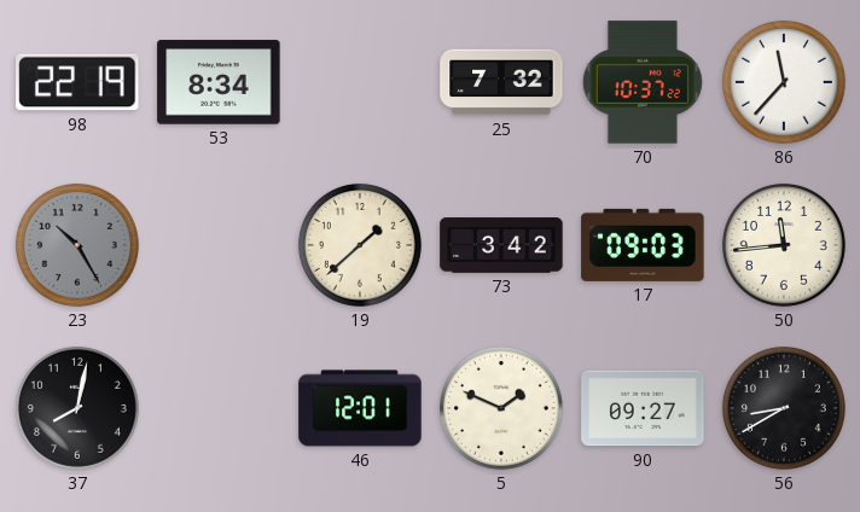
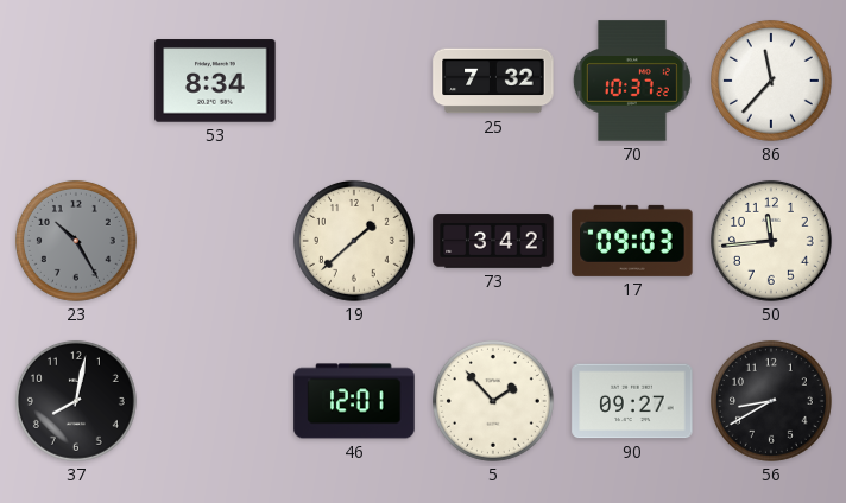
98: 22:19 -> none (77, 82)
5: 1:49 -> 1:53 (493, 401)
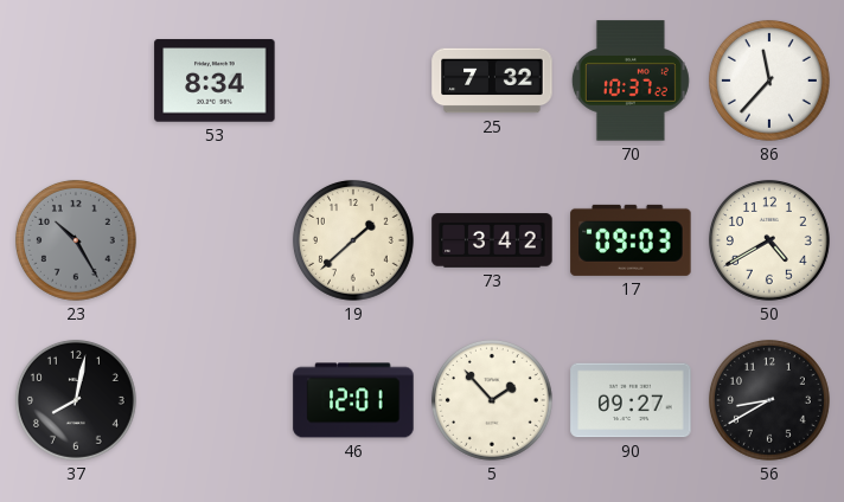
50: 11:44 -> 4:40 (769, 240)
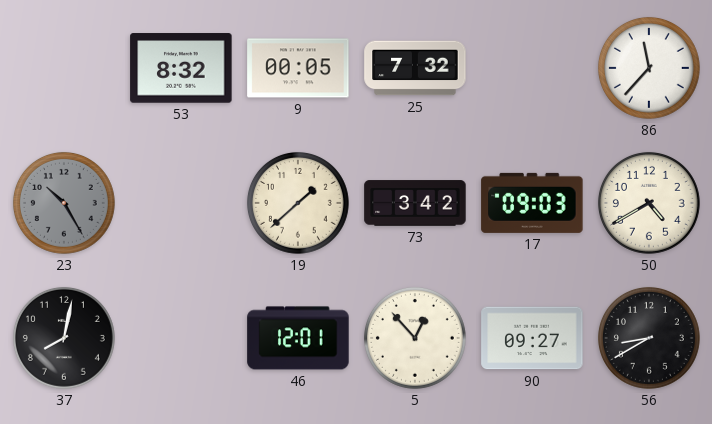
53: 8:34 -> 8:32 (181, 68)
9: none -> 00:05 (298, 68)
70: 10:37 -> none (631, 81)
5: 1:53 -> 12:53 (415, 338)
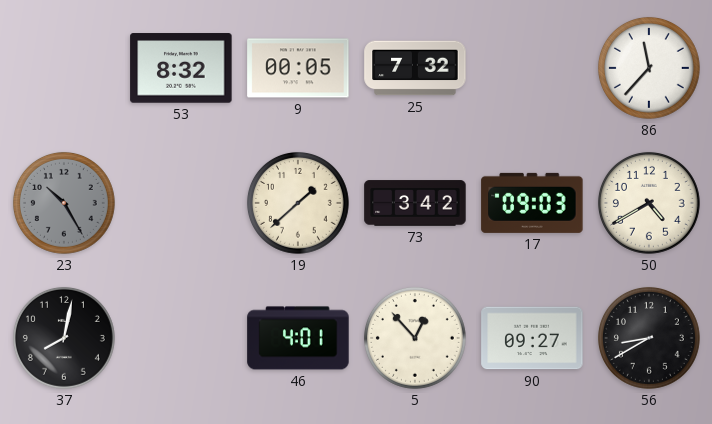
46: 12:01 -> 4:01 (298, 338)
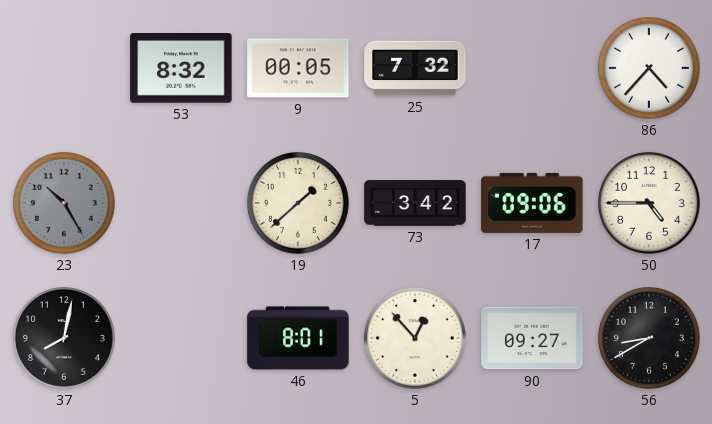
86: 11:37 -> 4:37 (649, 68)
17: 09:03 -> 09:06 (532, 203)
50: 4:40 -> 4:45 (649, 203)
46: 4:01 -> 8:01 (298, 338)
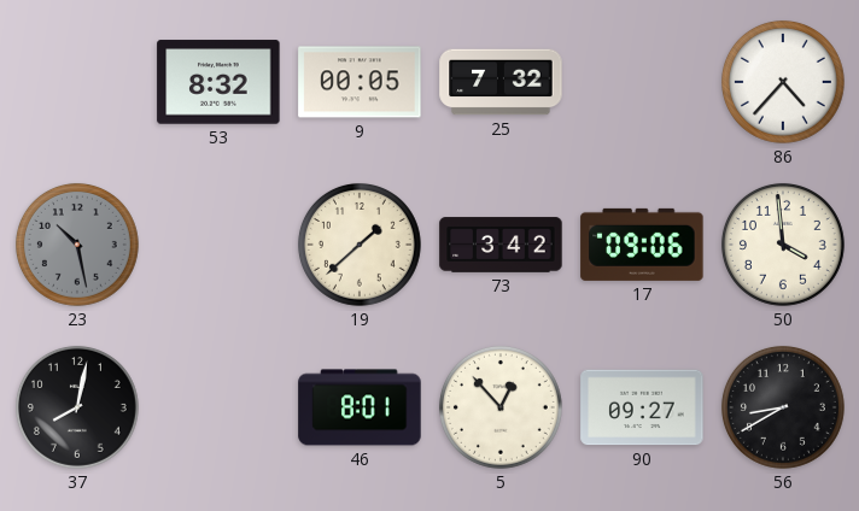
23: 10:25 -> 10:28 (77, 245)
50: 4:45 -> 3:59 (783, 245)
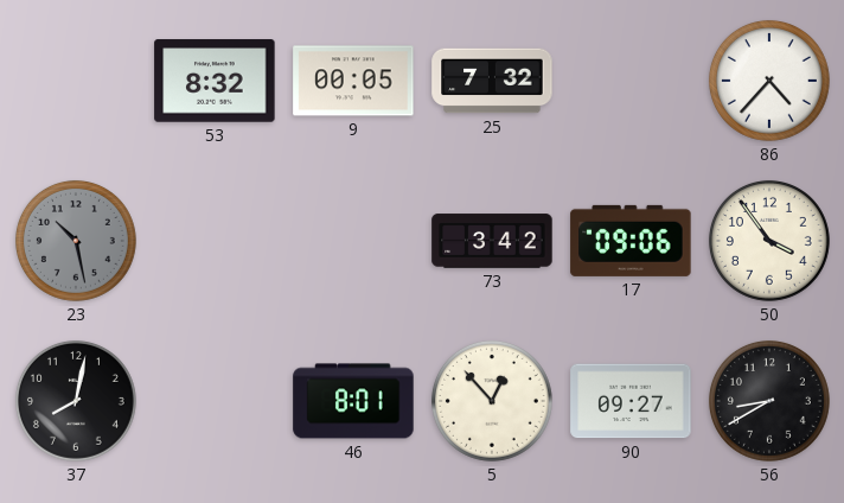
19: 1:38 -> none (360, 245)
50: 3:59 -> 3:54 (769, 241)
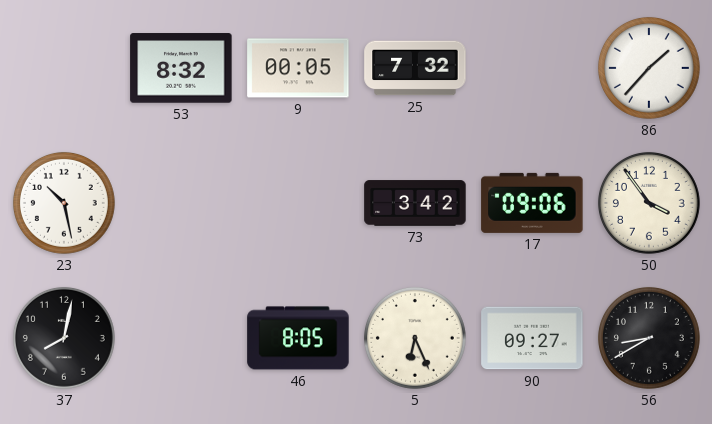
86: 4:37 -> 1:37 (649, 68)
23 dial: grey -> white (64, 203)
46: 8:01 -> 8:05 (298, 338)
5: 12:53 -> 6:26 (415, 338)
